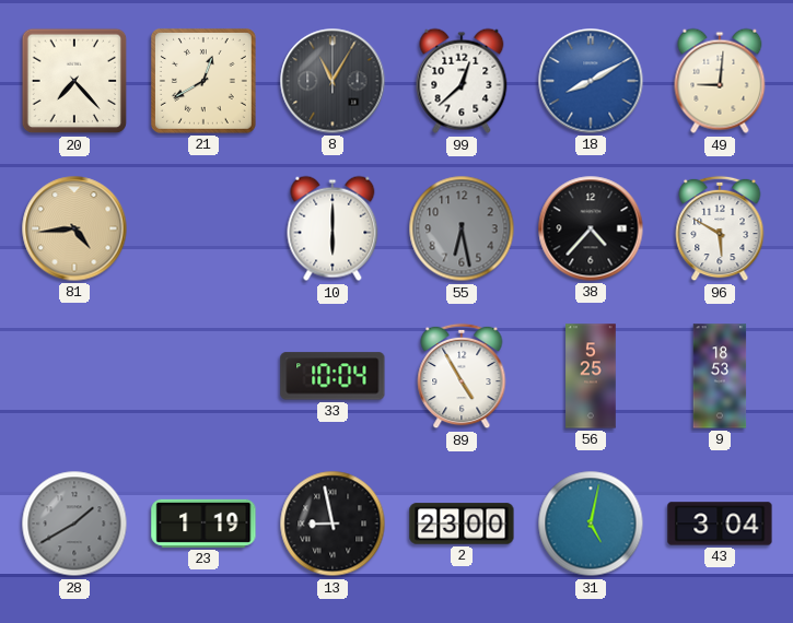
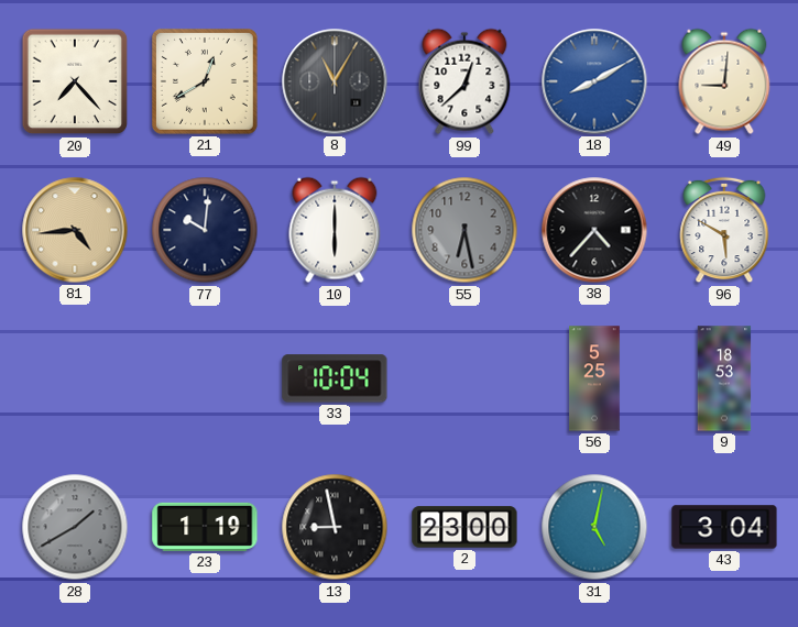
77: none -> 10:01 (205, 230)
89: 4:55 -> none (462, 376)
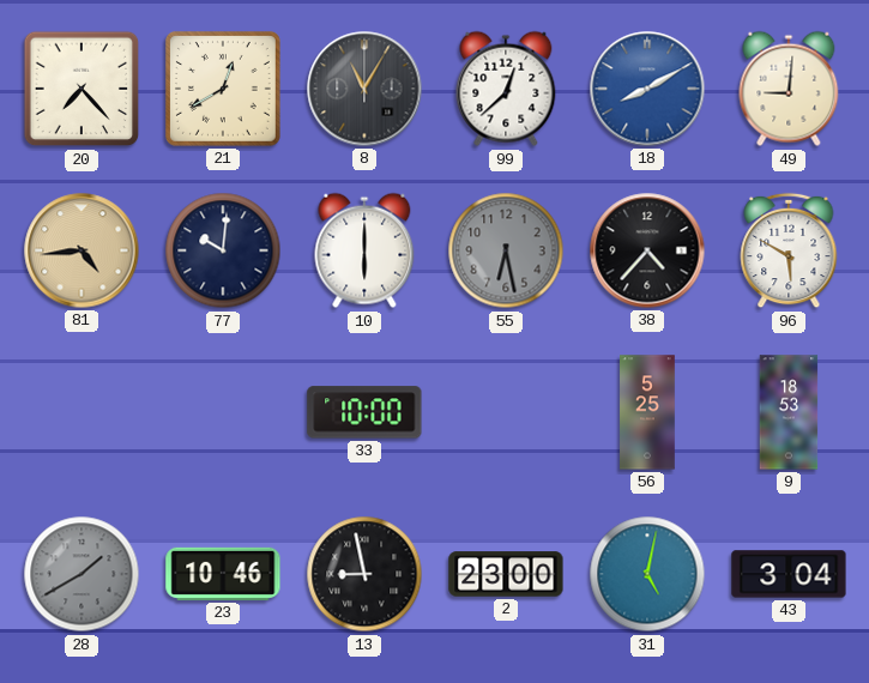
33: 10:04 -> 10:00 (364, 412)
23: 1:19 -> 10:46 (223, 574)
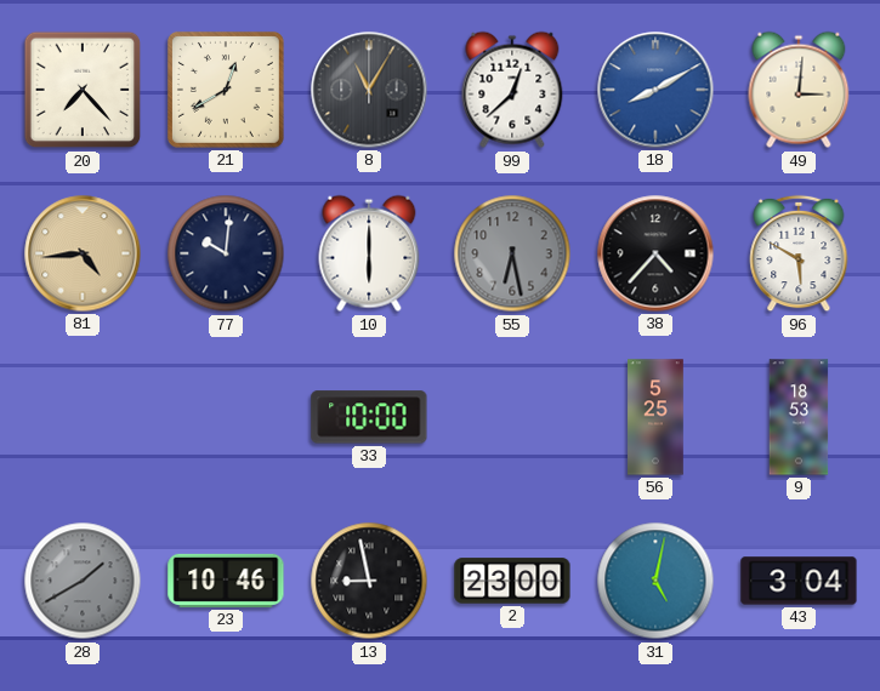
49: 9:01 -> 3:01 (799, 90)
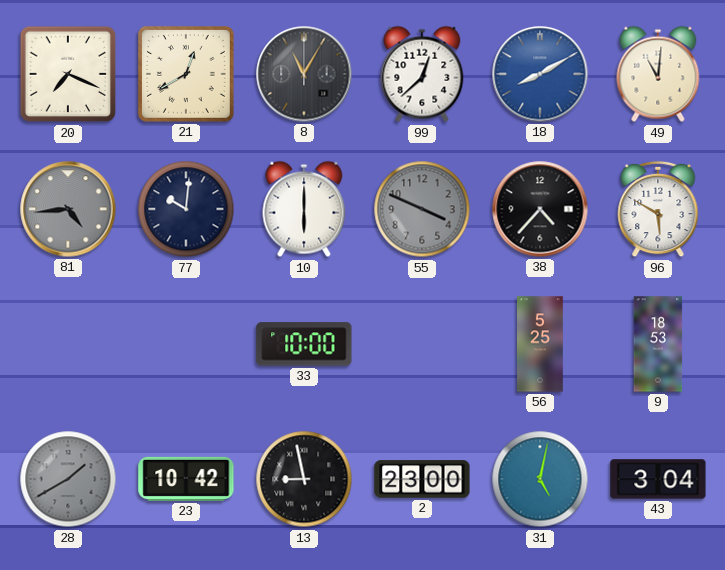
20: 7:23 -> 7:19 (68, 74)
49: 3:01 -> 11:01 (658, 74)
81 dial: champagne -> grey (68, 209)
55: 6:28 -> 3:49 (422, 209)
23: 10:46 -> 10:42 (186, 479)
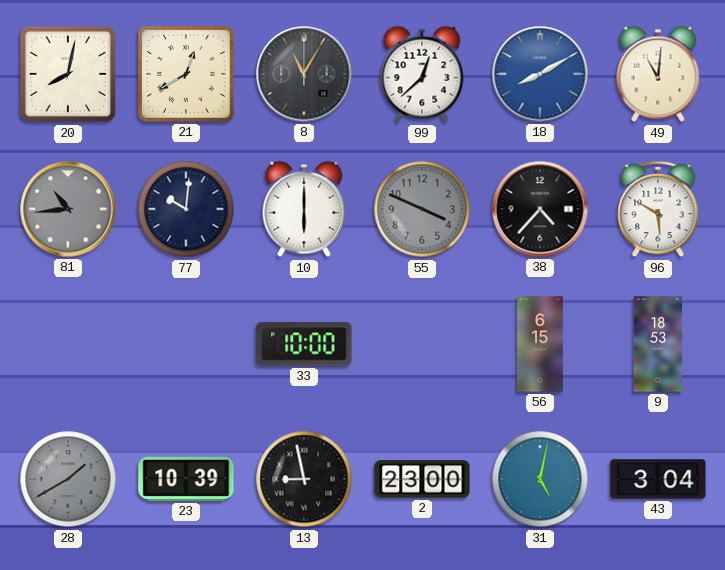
20: 7:19 -> 8:02 (68, 74)
81: 4:44 -> 10:44 (68, 209)
56: 5:25 -> 6:15 (540, 344)
23: 10:42 -> 10:39 (186, 479)
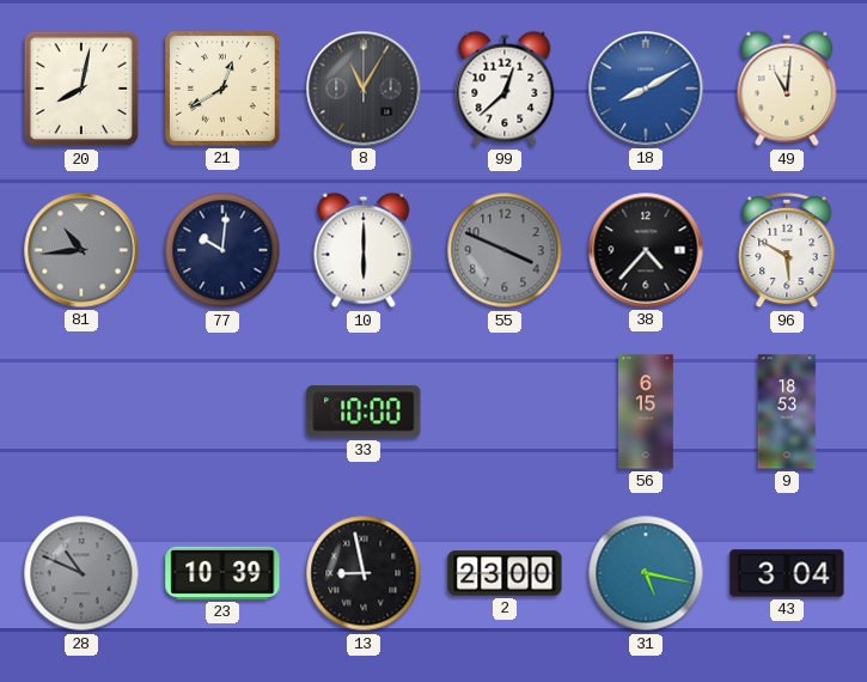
28: 1:40 -> 10:49 (81, 573)
31: 5:02 -> 5:17 (646, 573)
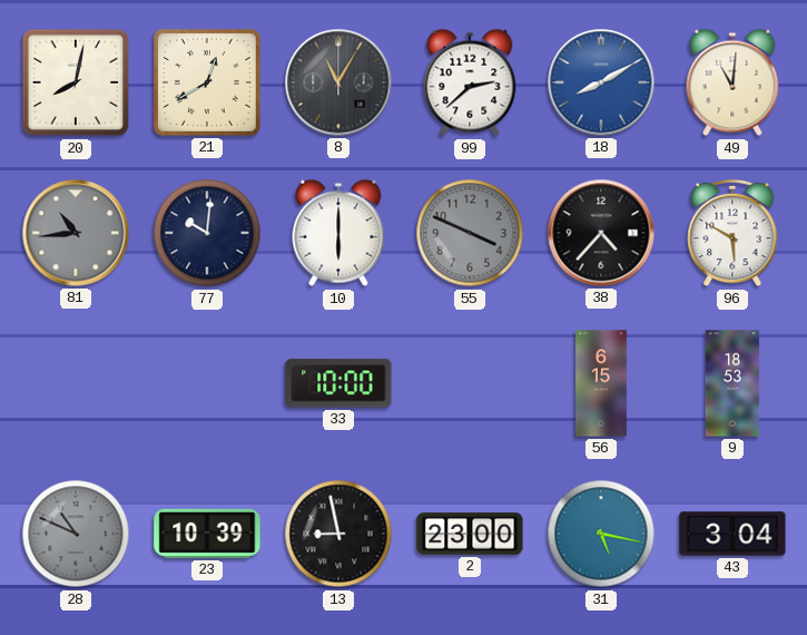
99: 12:38 -> 2:38 (470, 82)
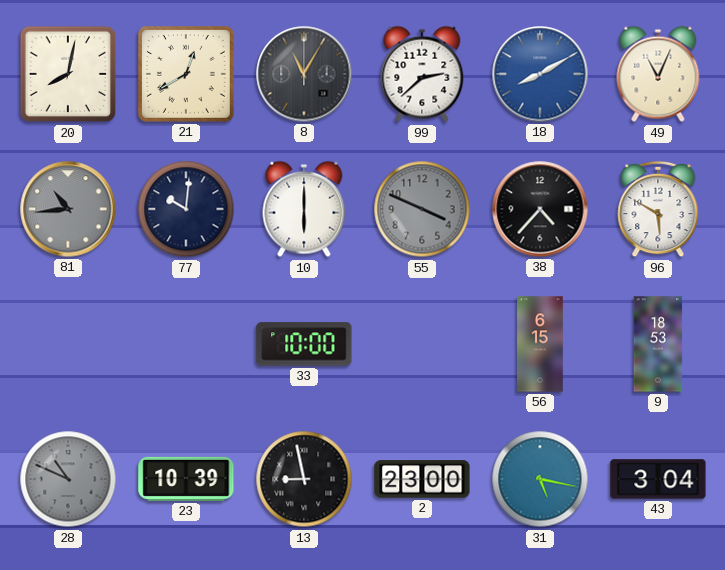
49: 11:01 -> 11:04 (658, 74)
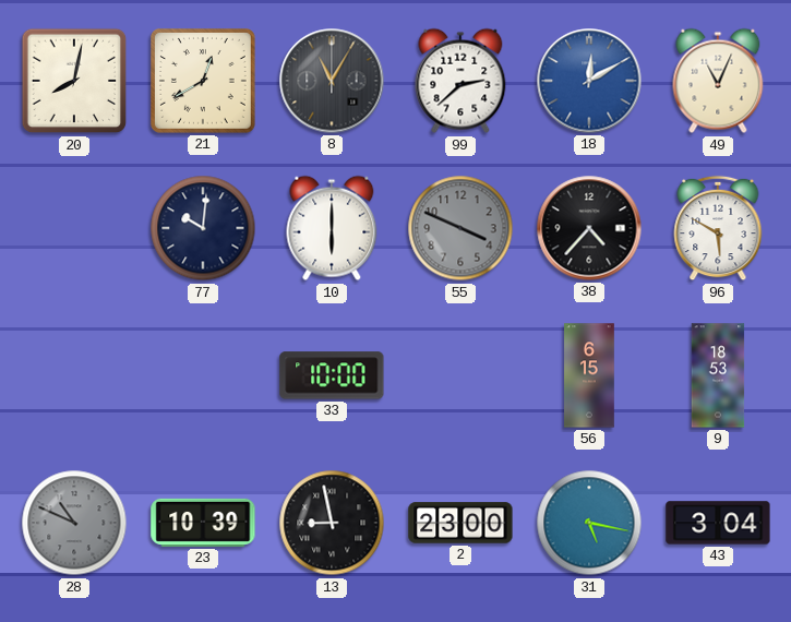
18: 8:10 -> 12:10 (589, 81)
81: 10:44 -> none (68, 209)
